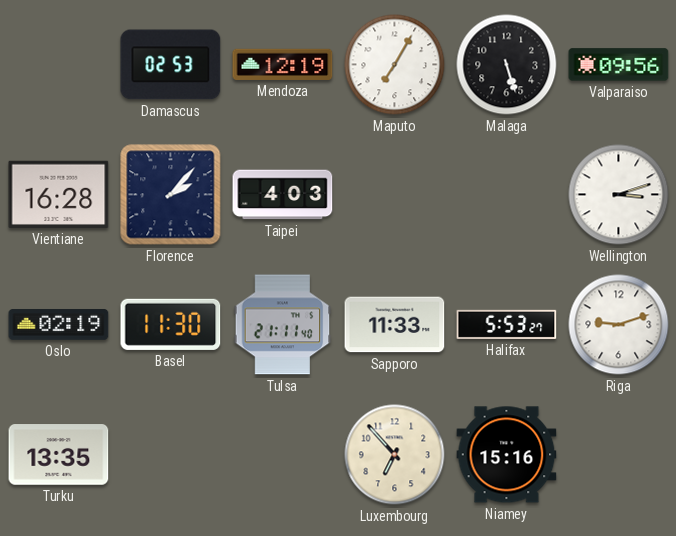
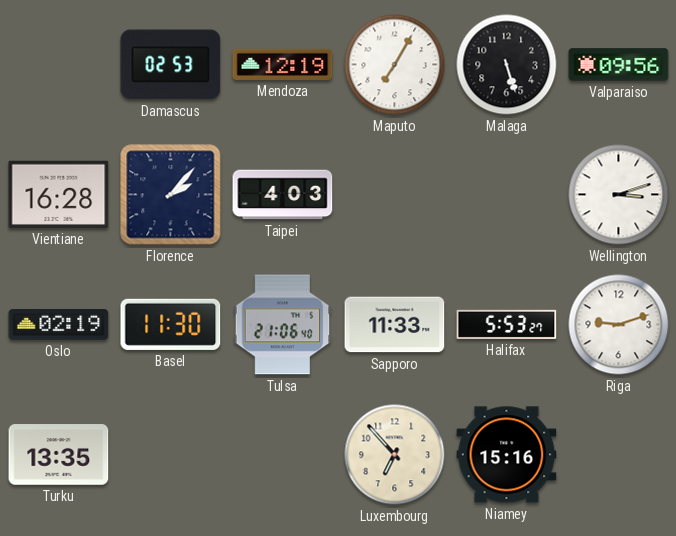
Tulsa: 21:11 -> 21:06 (283, 325)
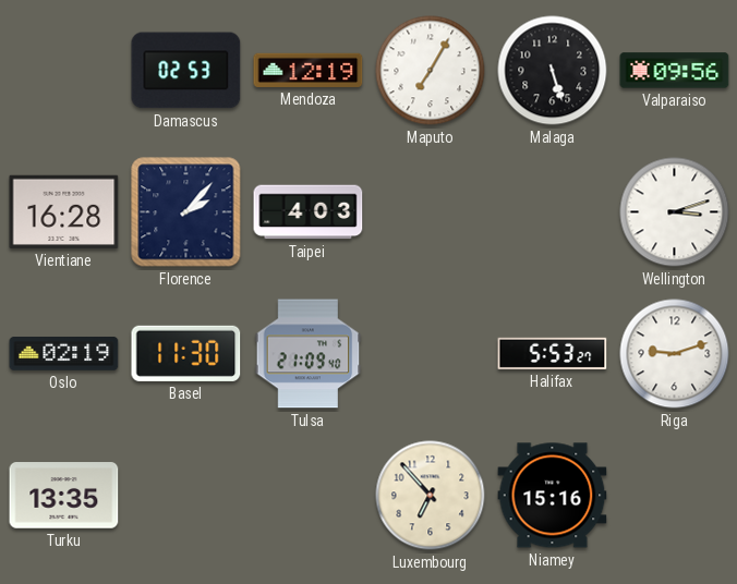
Tulsa: 21:06 -> 21:09 (309, 354)
Sapporo: 11:33 -> none (395, 325)
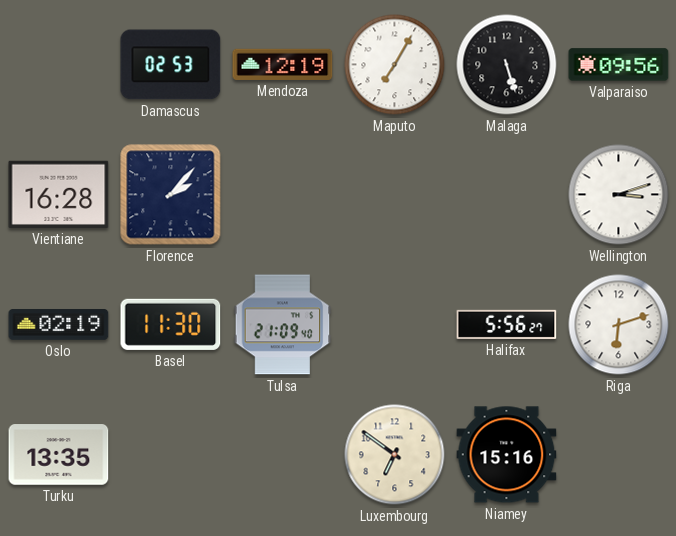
Taipei: 4:03 -> none (309, 212)
Halifax: 5:53 -> 5:56 (507, 324)
Riga: 9:12 -> 6:12 (619, 325)
Luxembourg: 6:53 -> 6:51 (395, 455)
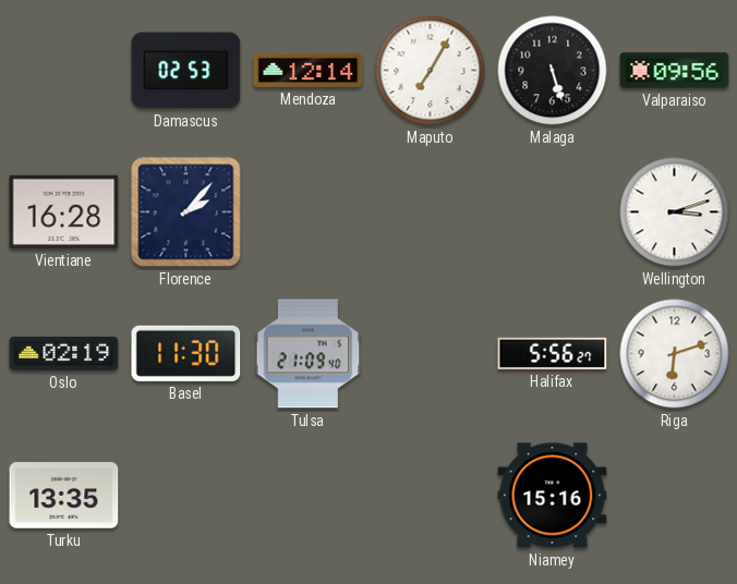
Mendoza: 12:19 -> 12:14 (309, 70)
Luxembourg: 6:51 -> none (395, 455)
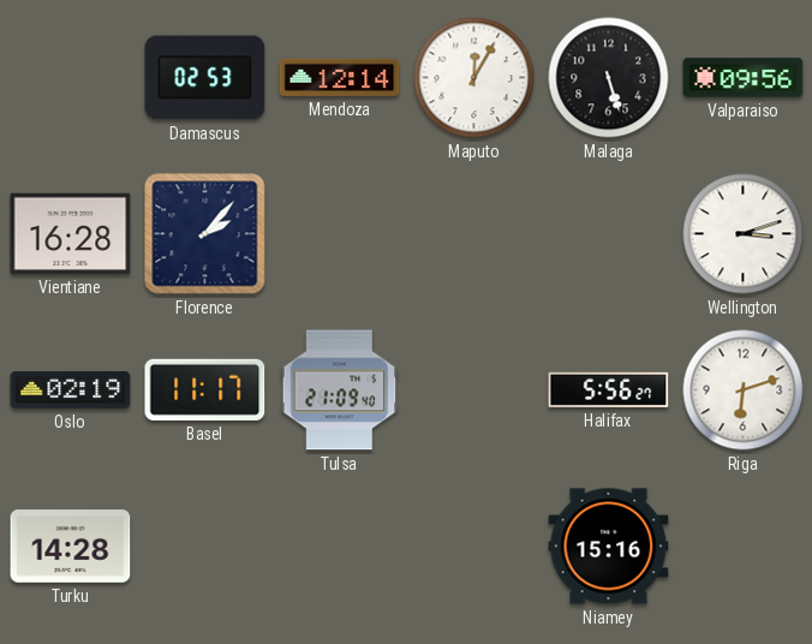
Maputo: 7:05 -> 12:05 (474, 78)
Basel: 11:30 -> 11:17 (205, 389)
Turku: 13:35 -> 14:28 (71, 547)
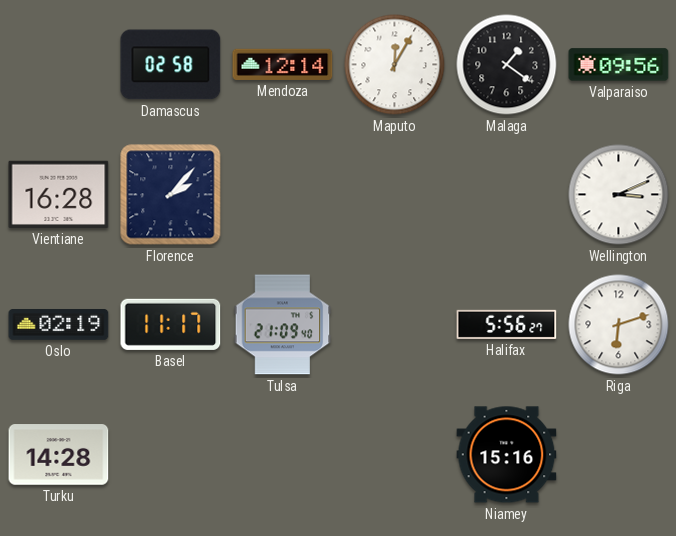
Damascus: 02:53 -> 02:58 (171, 65)
Malaga: 5:27 -> 1:21 (507, 65)
Wellington: 3:12 -> 3:11 (619, 195)
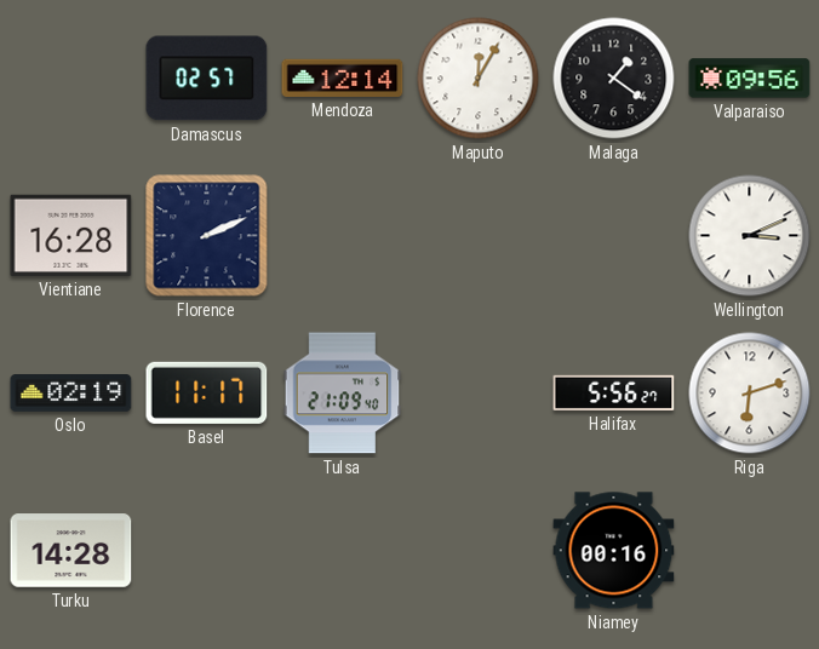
Damascus: 02:58 -> 02:57 (207, 79)
Florence: 2:07 -> 2:11 (207, 236)
Niamey: 15:16 -> 00:16 (614, 551)
